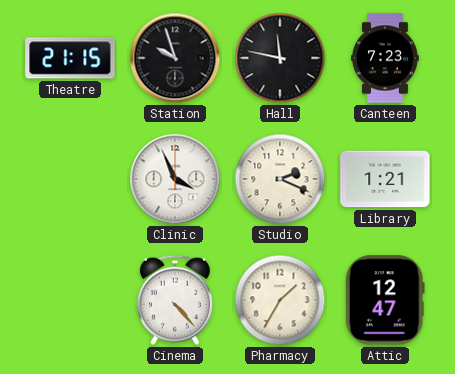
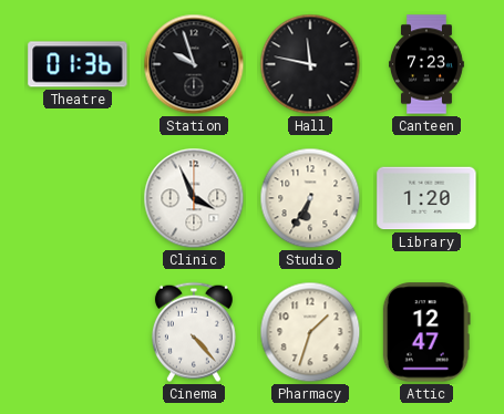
Theatre: 21:15 -> 01:36 (78, 64)
Studio: 2:19 -> 6:35 (310, 198)
Library: 1:21 -> 1:20 (426, 198)
Pharmacy: 1:35 -> 1:33 (310, 332)
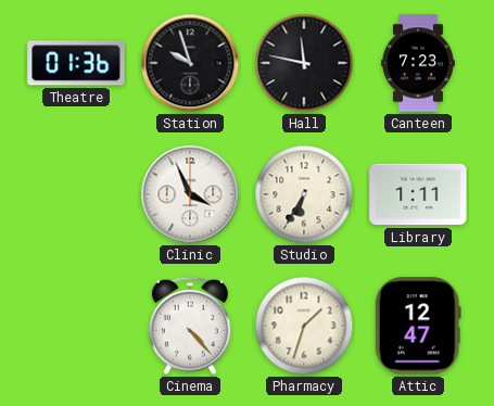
Library: 1:20 -> 1:11 (418, 194)
